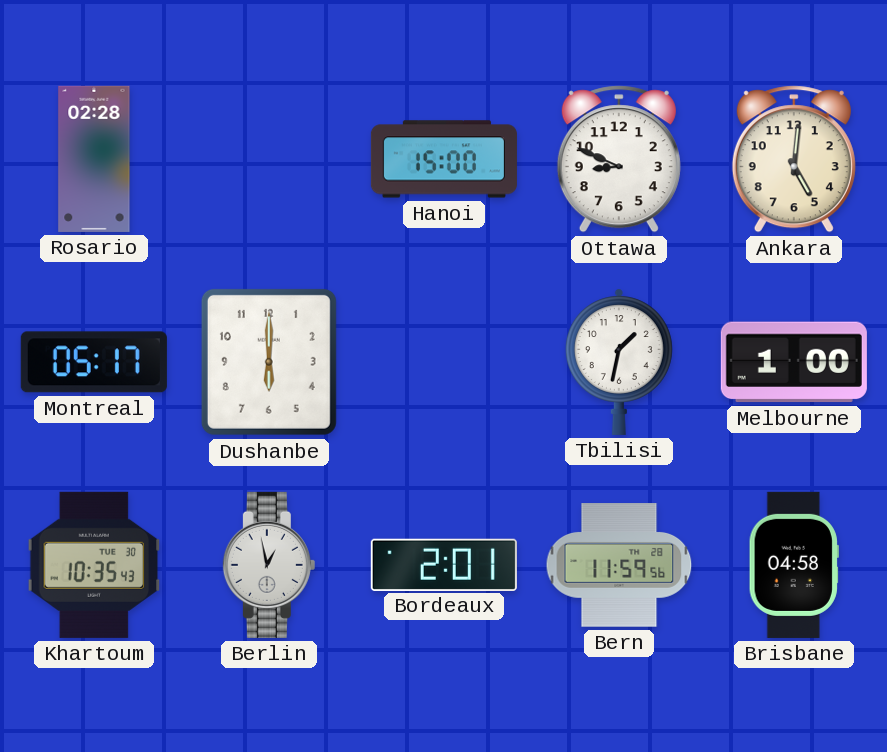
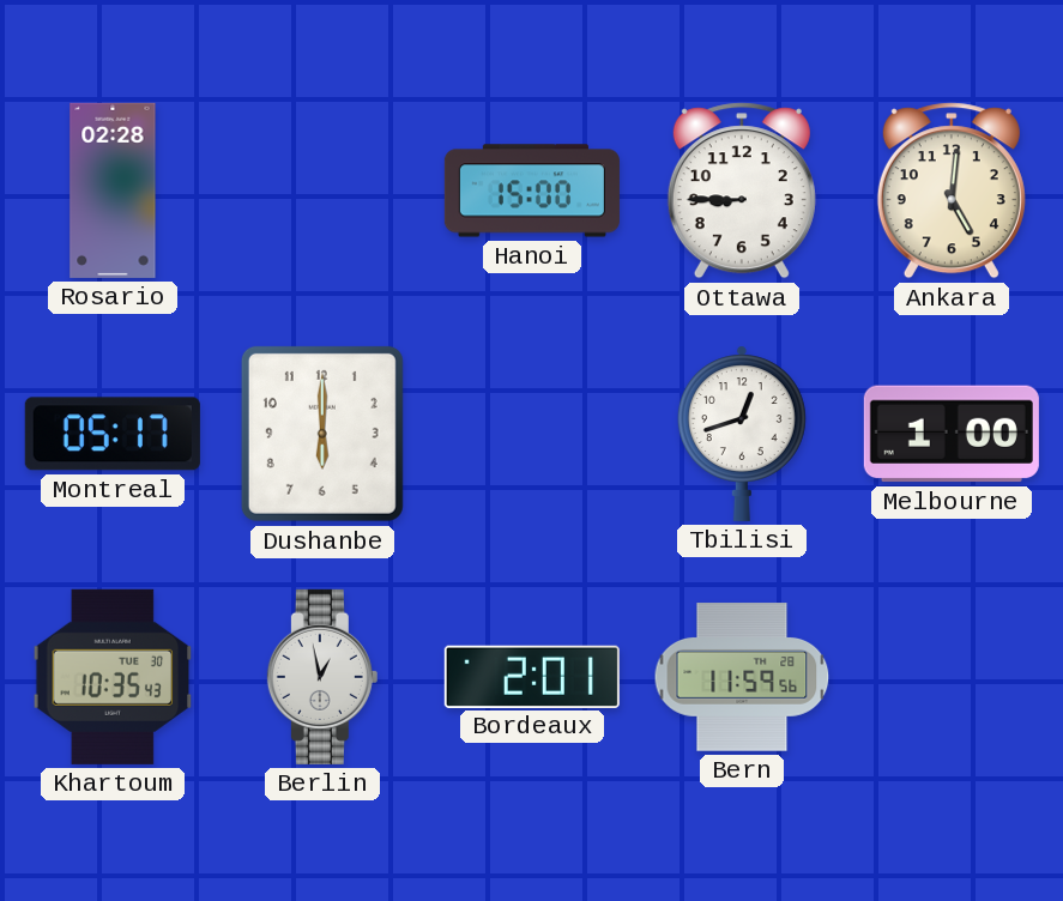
Ottawa: 8:49 -> 8:45 (742, 191)
Tbilisi: 1:32 -> 12:42 (742, 434)
Brisbane: 04:58 -> none (794, 565)
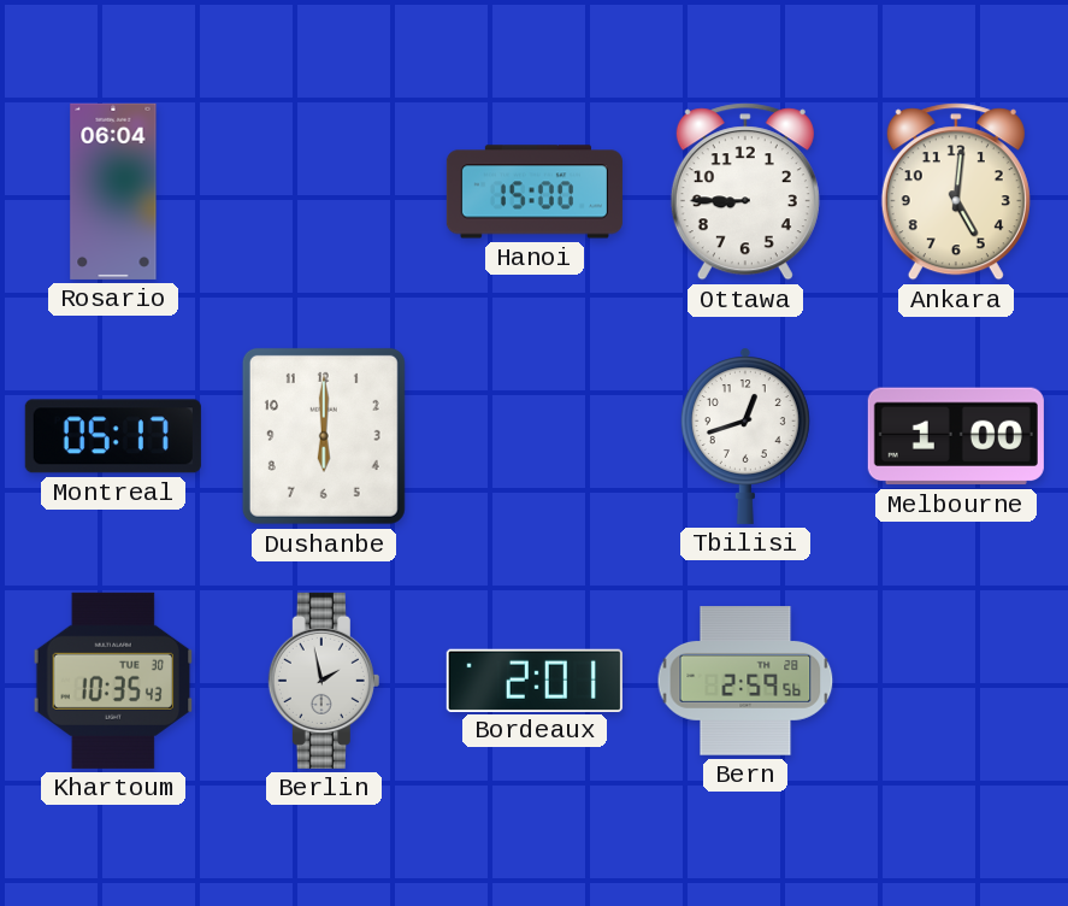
Rosario: 02:28 -> 06:04 (113, 192)
Berlin: 12:58 -> 1:58 (324, 681)
Bern: 11:59 -> 2:59 (745, 681)
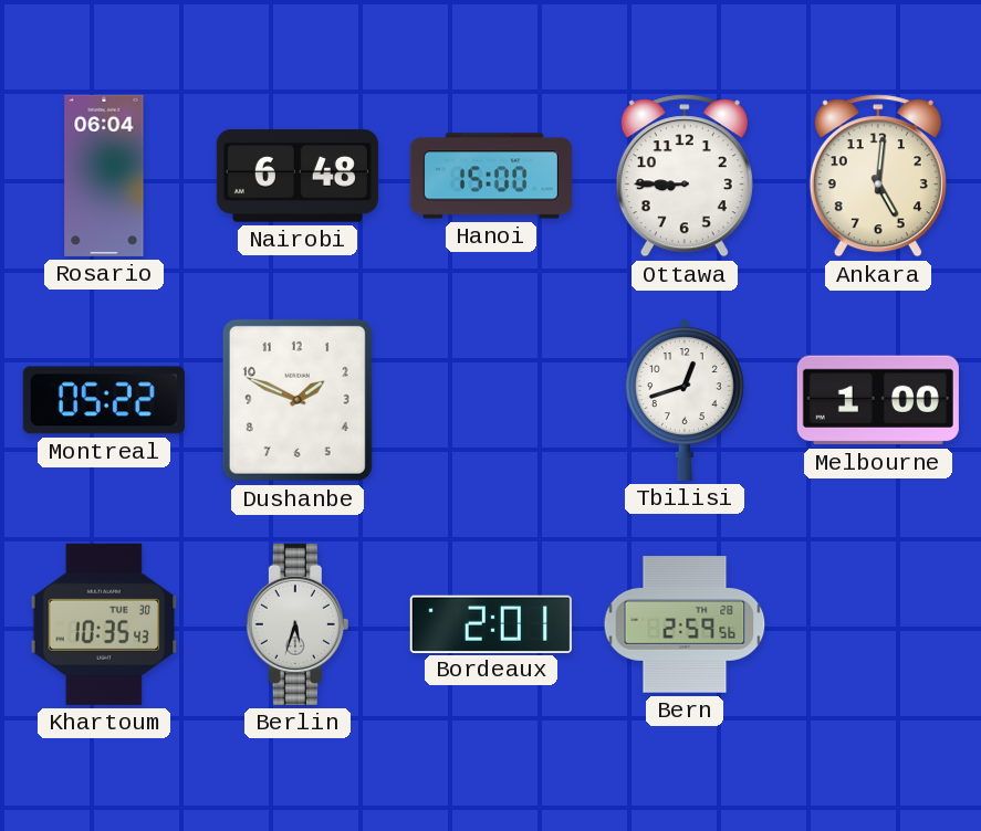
Nairobi: none -> 6:48 (298, 177)
Montreal: 05:17 -> 05:22 (104, 400)
Dushanbe: 6:00 -> 1:49 (298, 400)
Berlin: 1:58 -> 5:33 (298, 624)
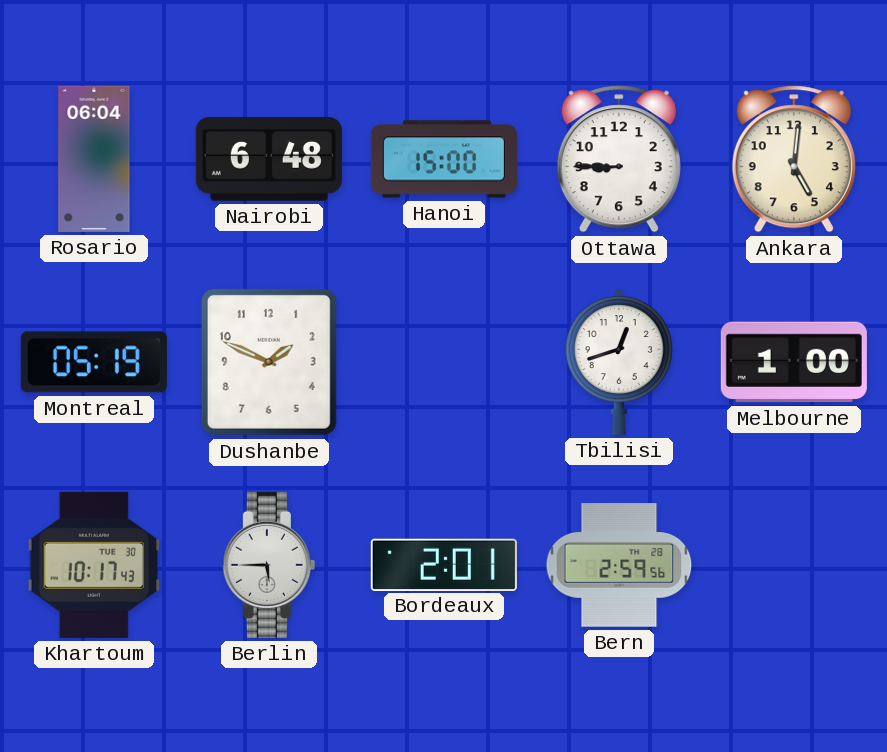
Montreal: 05:22 -> 05:19 (94, 362)
Khartoum: 10:35 -> 10:17 (94, 565)
Berlin: 5:33 -> 5:45 (269, 565)
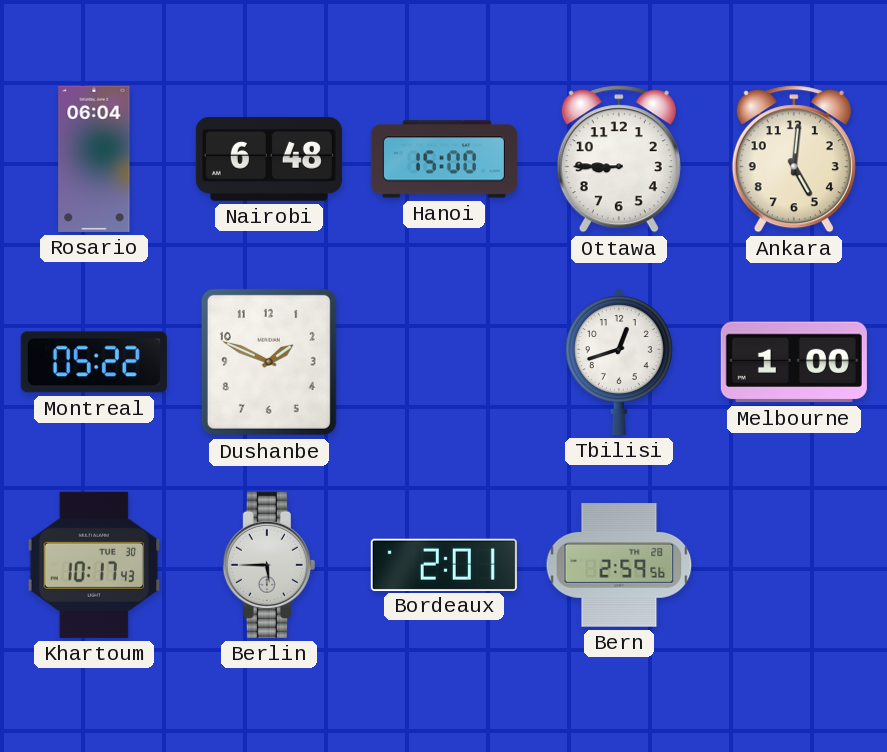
Montreal: 05:19 -> 05:22 (94, 362)
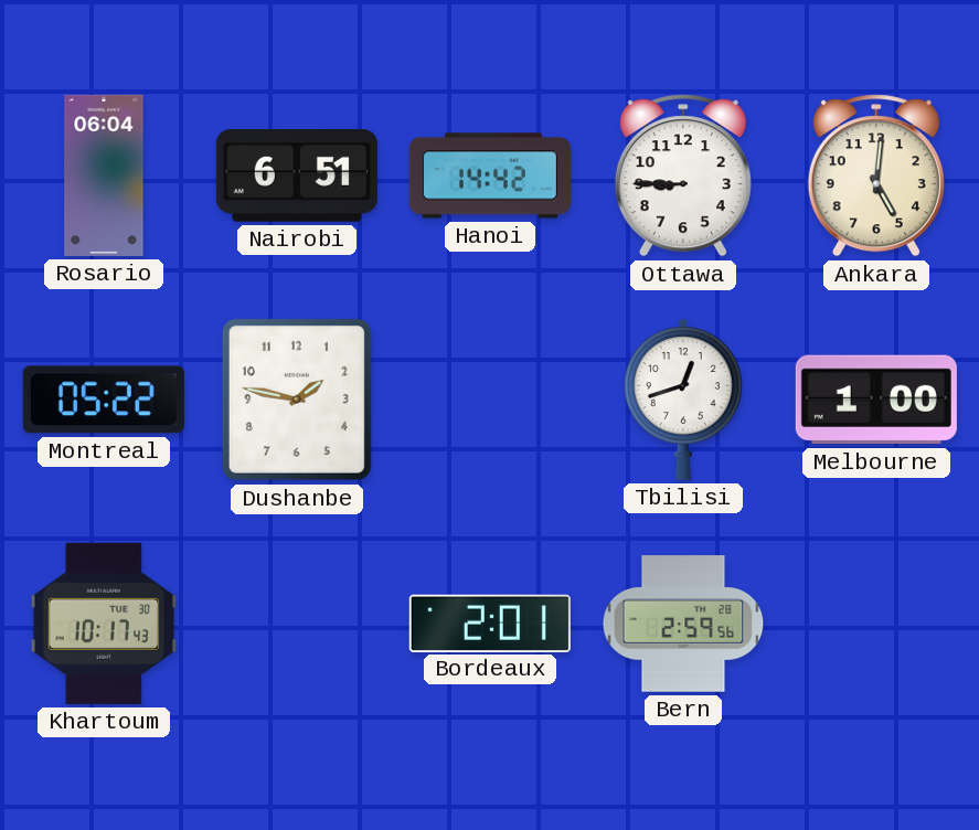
Nairobi: 6:48 -> 6:51 (297, 177)
Hanoi: 15:00 -> 14:42 (490, 175)
Dushanbe: 1:49 -> 1:47 (297, 400)
Berlin: 5:45 -> none (269, 565)
